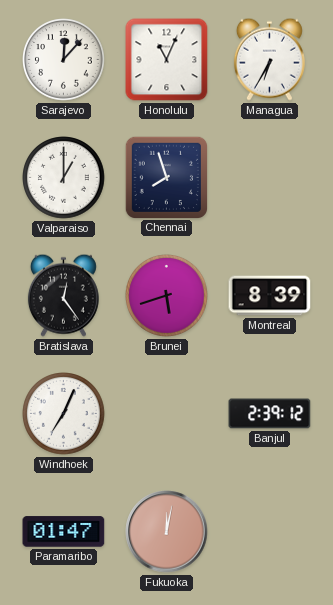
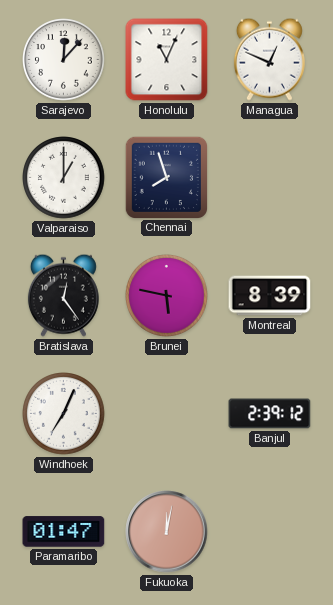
Managua: 6:35 -> 12:49 (269, 59)
Brunei: 5:42 -> 5:47 (167, 296)
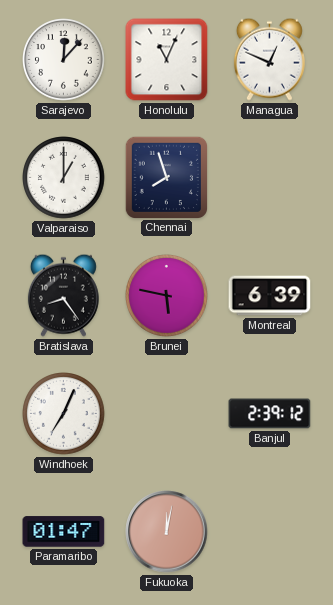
Bratislava: 12:24 -> 8:24 (63, 295)
Montreal: 8:39 -> 6:39 (270, 296)
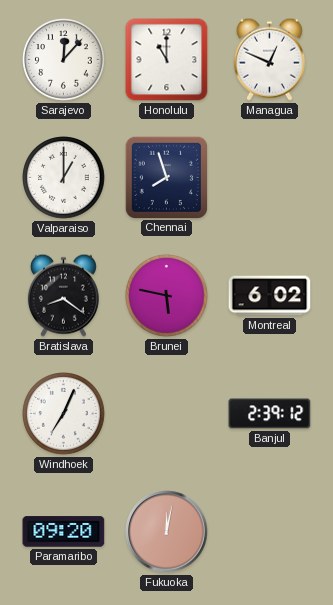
Honolulu: 11:04 -> 11:00 (167, 60)
Bratislava: 8:24 -> 8:21 (63, 295)
Montreal: 6:39 -> 6:02 (270, 296)
Paramaribo: 01:47 -> 09:20 (64, 532)
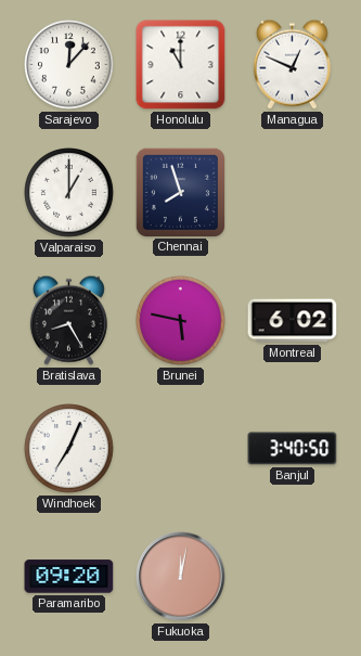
Bratislava: 8:21 -> 8:25 (68, 320)
Banjul: 2:39 -> 3:40 (293, 449)
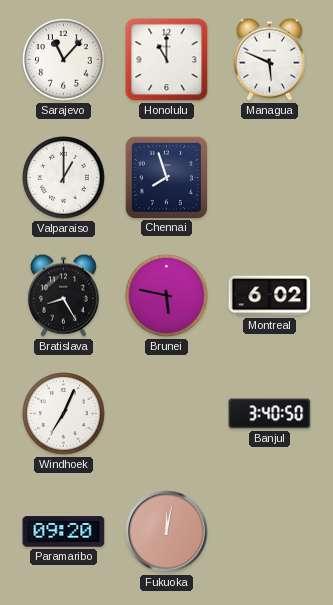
Sarajevo: 12:07 -> 11:07 (64, 60)
Managua: 12:49 -> 5:49 (269, 59)
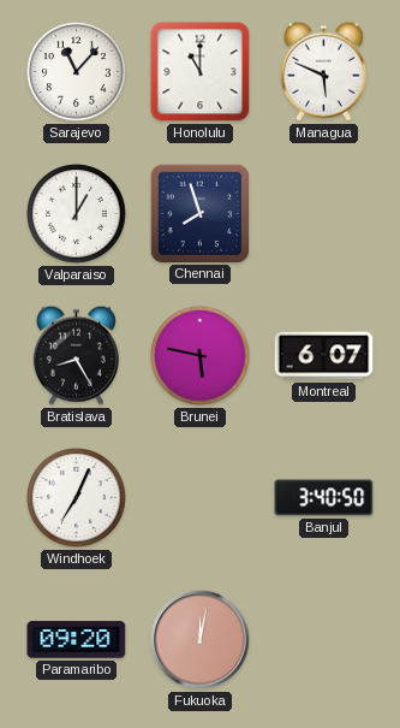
Montreal: 6:02 -> 6:07 (324, 356)
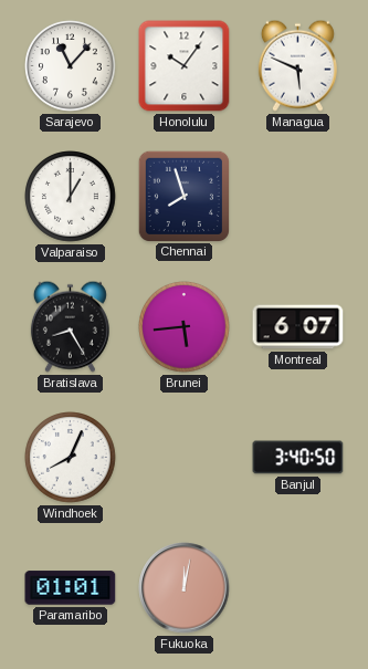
Honolulu: 11:00 -> 10:06 (185, 66)
Brunei: 5:47 -> 5:44 (185, 327)
Windhoek: 7:04 -> 8:04 (71, 458)
Paramaribo: 09:20 -> 01:01 (71, 588)
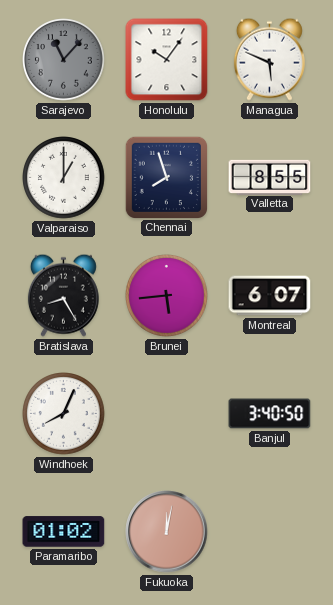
Sarajevo dial: white -> grey (64, 60)
Valletta: none -> 8:55 (270, 177)
Paramaribo: 01:01 -> 01:02 (64, 532)
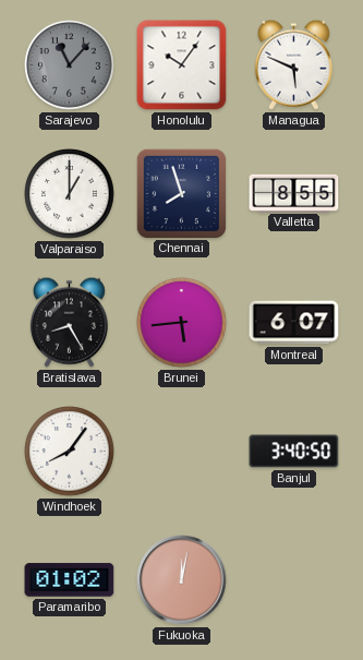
Windhoek: 8:04 -> 8:06 (70, 452)
